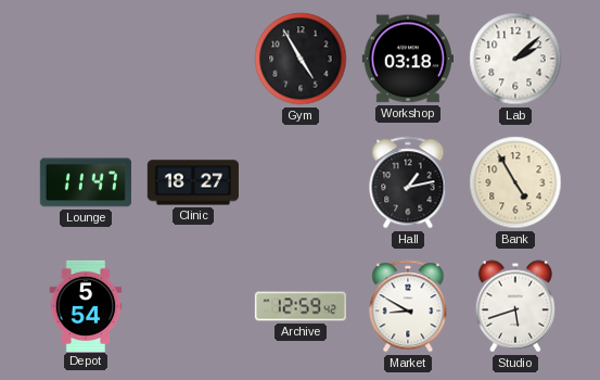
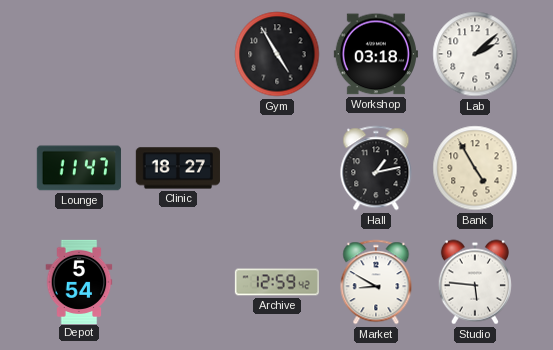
Studio: 5:42 -> 5:46 (475, 282)
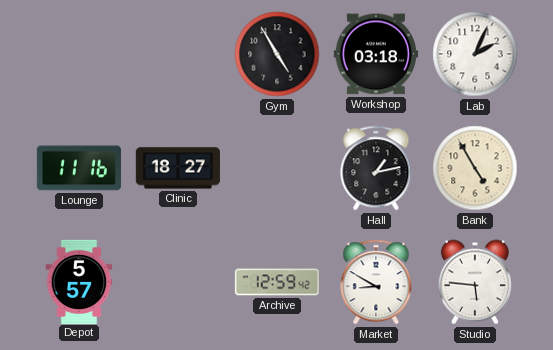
Lab: 2:08 -> 2:04 (475, 54)
Lounge: 11:47 -> 11:16 (79, 168)
Depot: 5:54 -> 5:57 (79, 281)
